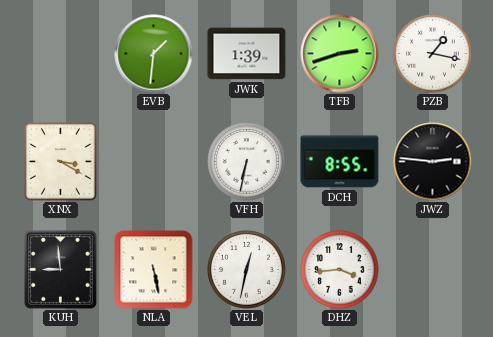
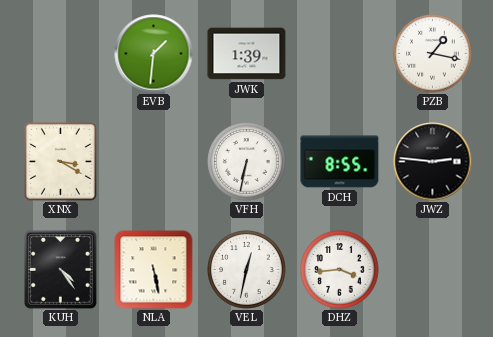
TFB: 2:42 -> none (340, 54)
KUH: 8:59 -> 4:24 (61, 270)
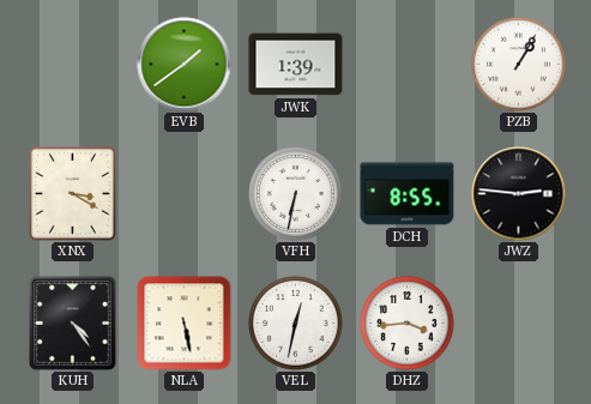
EVB: 1:31 -> 1:39 (185, 65)
PZB: 1:17 -> 1:05 (519, 65)
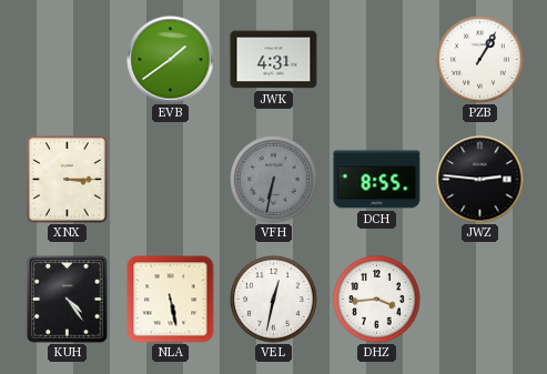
JWK: 1:39 -> 4:31 (274, 60)
XNX: 3:20 -> 3:15 (68, 180)
VFH dial: white -> grey (274, 180)
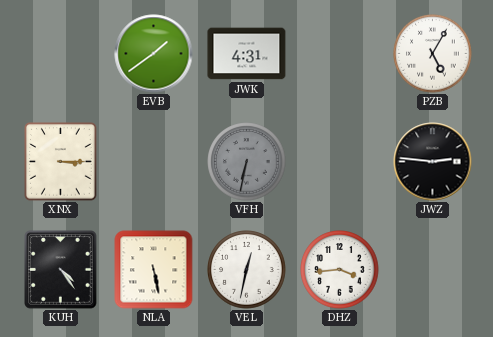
PZB: 1:05 -> 5:05 (433, 54)
DCH: 8:55 -> none (377, 180)
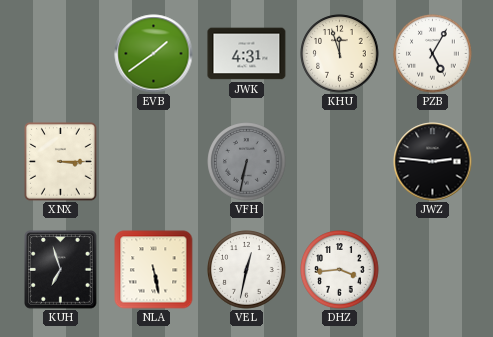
KHU: none -> 11:57 (340, 54)
KUH: 4:24 -> 6:57 (61, 270)
